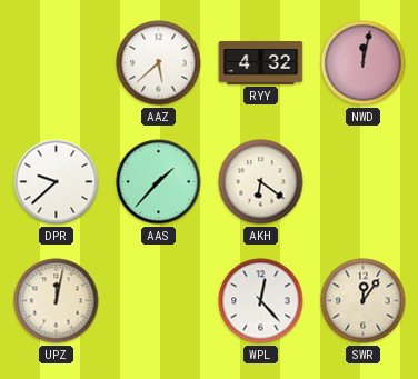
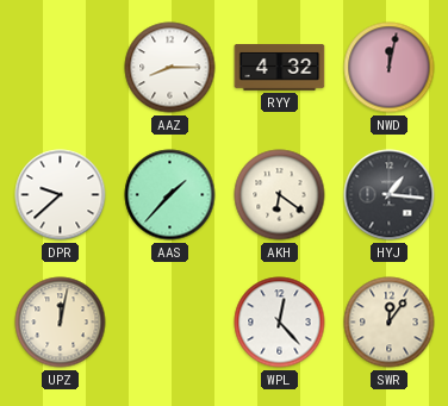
AAZ: 5:38 -> 8:15 (170, 68)
HYJ: none -> 1:16 (390, 195)
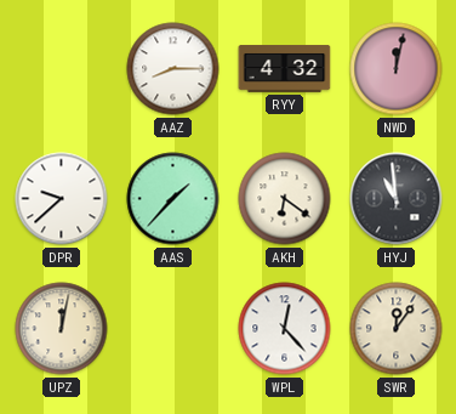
HYJ: 1:16 -> 10:59 (397, 199)
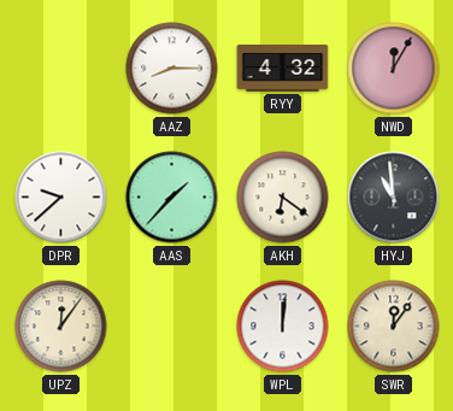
NWD: 12:02 -> 12:05 (394, 69)
UPZ: 12:02 -> 12:06 (61, 327)
WPL: 12:23 -> 12:01 (283, 327)
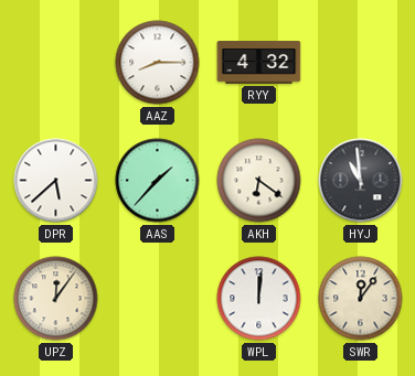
NWD: 12:05 -> none (394, 69)
DPR: 9:38 -> 5:38 (56, 181)
